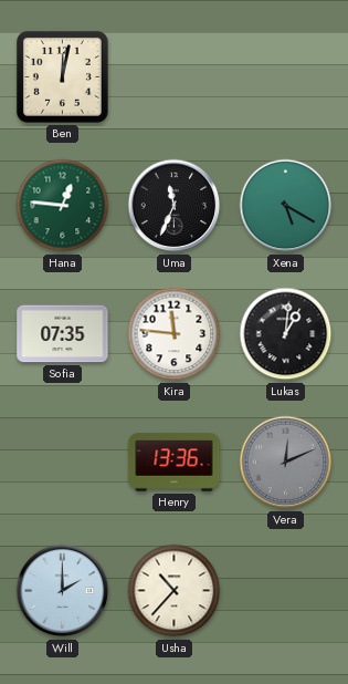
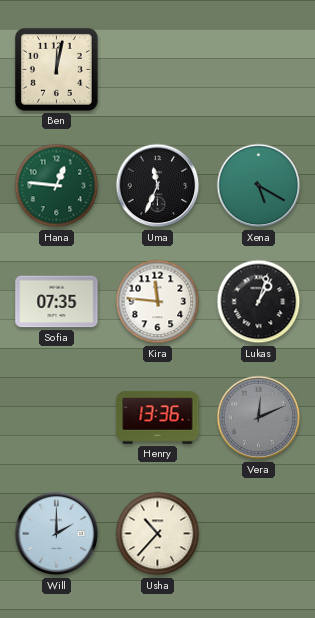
Lukas: 1:01 -> 1:03 (259, 302)
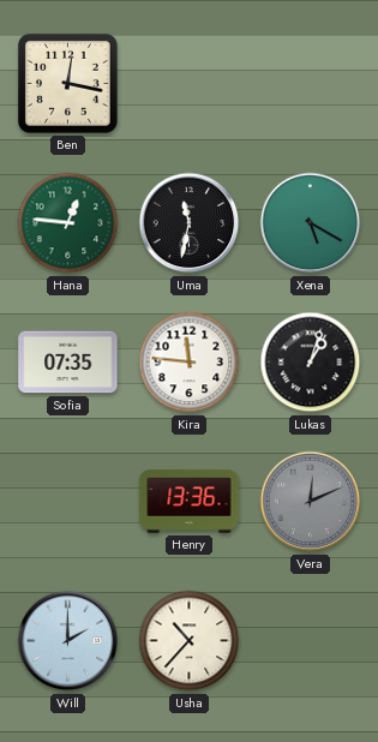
Ben: 12:02 -> 12:17 (67, 83)
Uma: 11:34 -> 11:32 (190, 223)
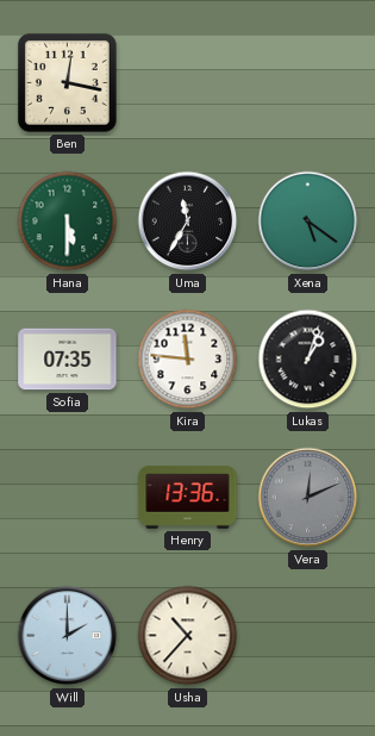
Hana: 12:46 -> 5:30 (68, 222)
Uma: 11:32 -> 11:35 (188, 222)
Xena: 5:20 -> 5:21 (308, 222)
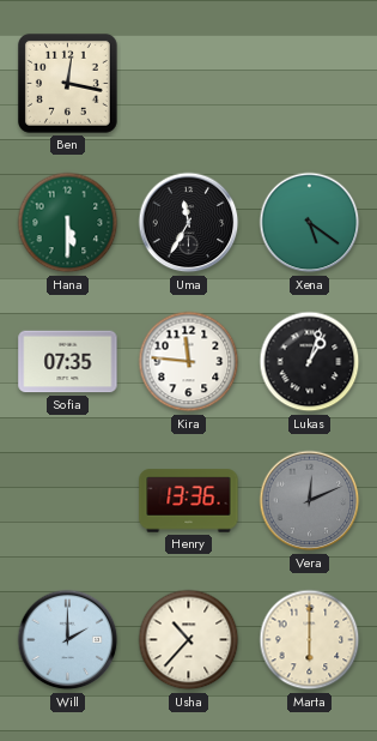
Marta: none -> 6:00 (310, 640)
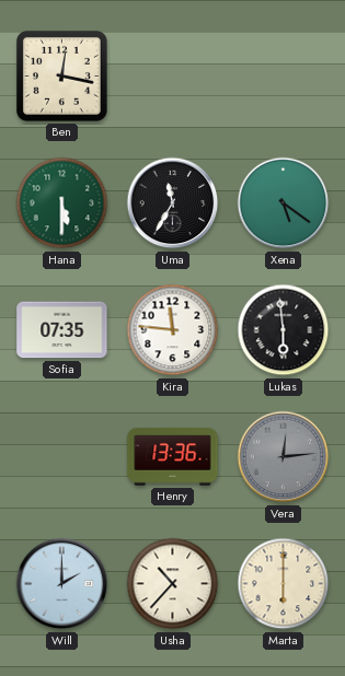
Lukas: 1:03 -> 5:59 (284, 330)
Vera: 12:11 -> 12:14 (284, 457)
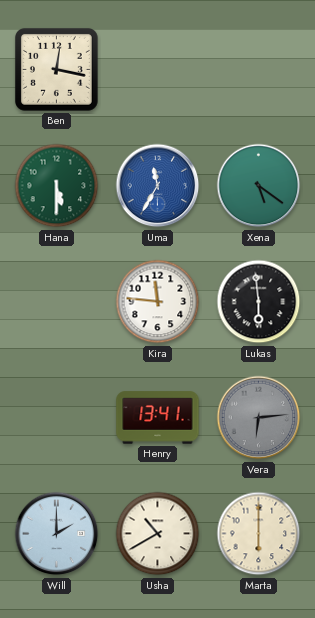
Uma dial: black -> blue (158, 186)
Sofia: 07:35 -> none (62, 330)
Henry: 13:36 -> 13:41 (158, 418)
Vera: 12:14 -> 6:14 (259, 418)
Usha: 10:37 -> 10:40 (158, 534)
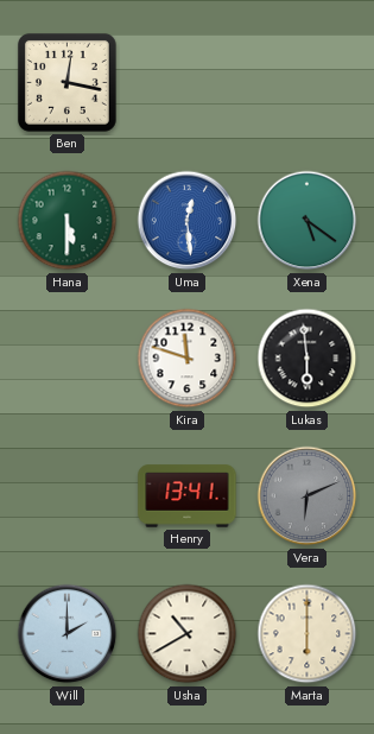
Uma: 11:35 -> 12:29 (188, 221)
Kira: 11:46 -> 11:48 (188, 359)
Vera: 6:14 -> 6:11 (308, 496)
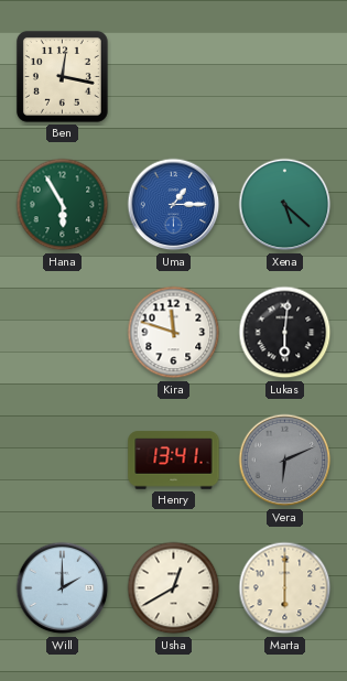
Hana: 5:30 -> 5:55 (63, 205)
Uma: 12:29 -> 1:15 (174, 205)
Xena: 5:21 -> 5:22 (285, 205)
Lukas: 5:59 -> 6:01 (285, 333)
Usha: 10:40 -> 12:40 (174, 588)
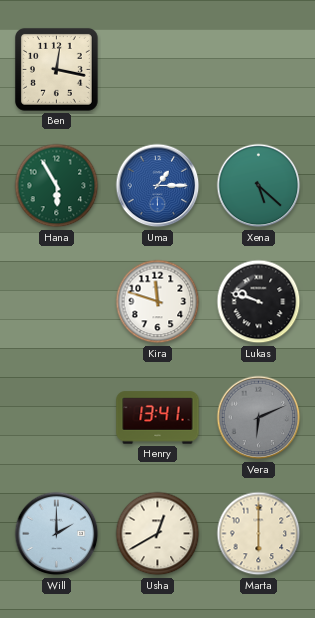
Lukas: 6:01 -> 9:48 (259, 302)
